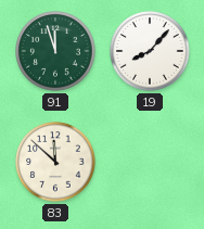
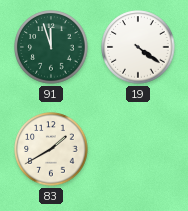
19: 8:07 -> 4:21 (138, 47)
83: 11:52 -> 1:40 (51, 149)
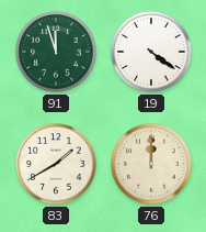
76: none -> 12:00 (151, 164)
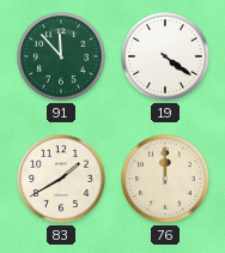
91: 11:57 -> 11:53 (61, 56)
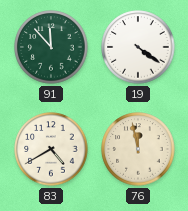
83: 1:40 -> 4:40 (51, 149)
76: 12:00 -> 11:58 (138, 149)
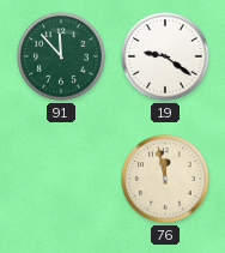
19: 4:21 -> 9:21 (165, 56)
83: 4:40 -> none (51, 149)
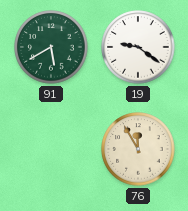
91: 11:53 -> 5:40 (51, 47)
76: 11:58 -> 11:55 (138, 149)
